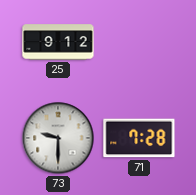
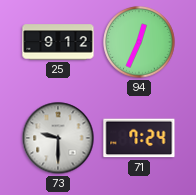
94: none -> 12:34 (139, 42)
71: 7:28 -> 7:24 (139, 138)
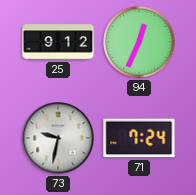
73: 9:30 -> 9:32 (58, 138)
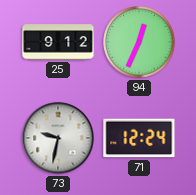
71: 7:24 -> 12:24 (139, 138)
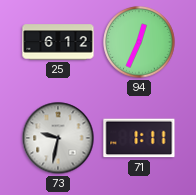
25: 9:12 -> 6:12 (58, 42)
71: 12:24 -> 1:11 (139, 138)
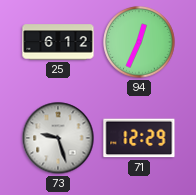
73: 9:32 -> 9:27 (58, 138)
71: 1:11 -> 12:29 (139, 138)
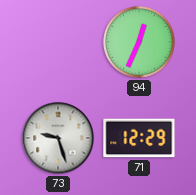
25: 6:12 -> none (58, 42)
